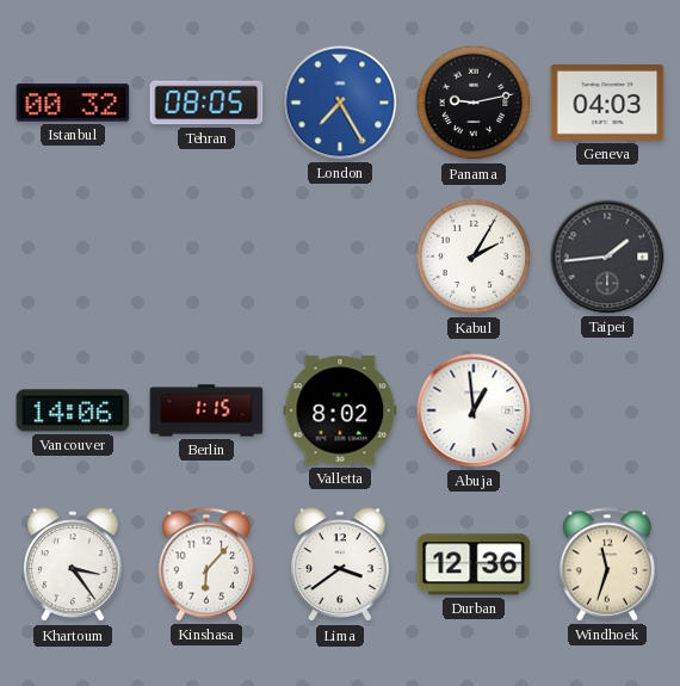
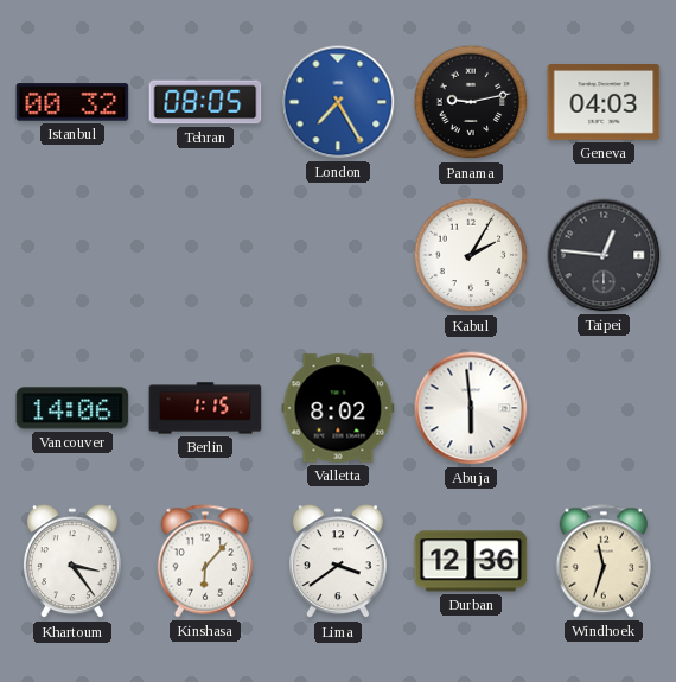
Taipei: 1:44 -> 12:46 (604, 255)
Abuja: 12:59 -> 5:59 (471, 408)
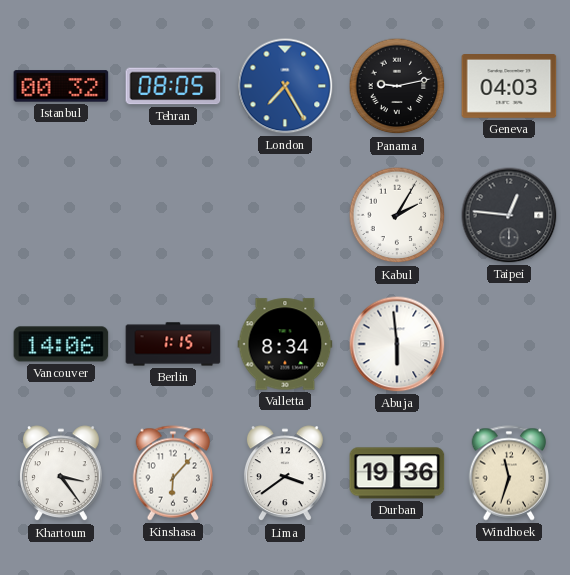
Valletta: 8:02 -> 8:34 (285, 344)
Durban: 12:36 -> 19:36 (397, 473)
